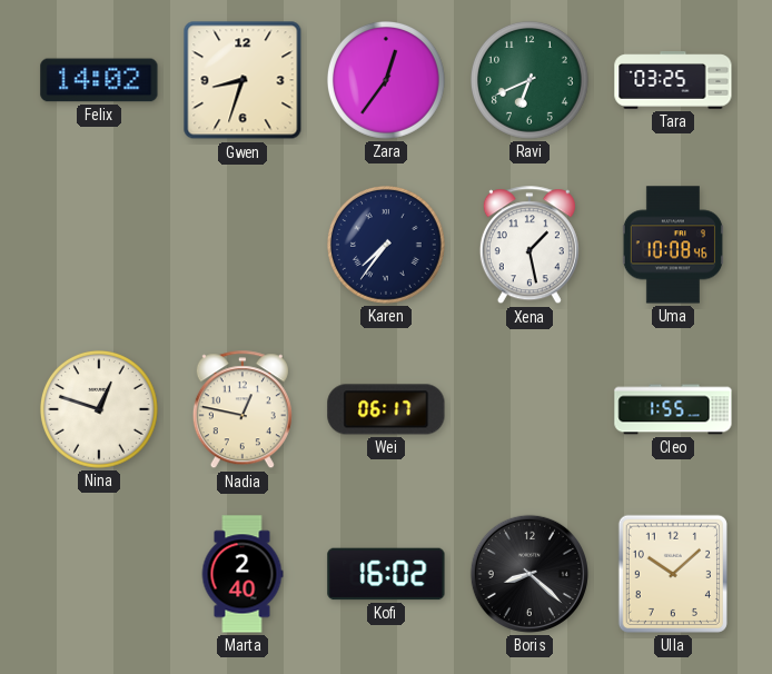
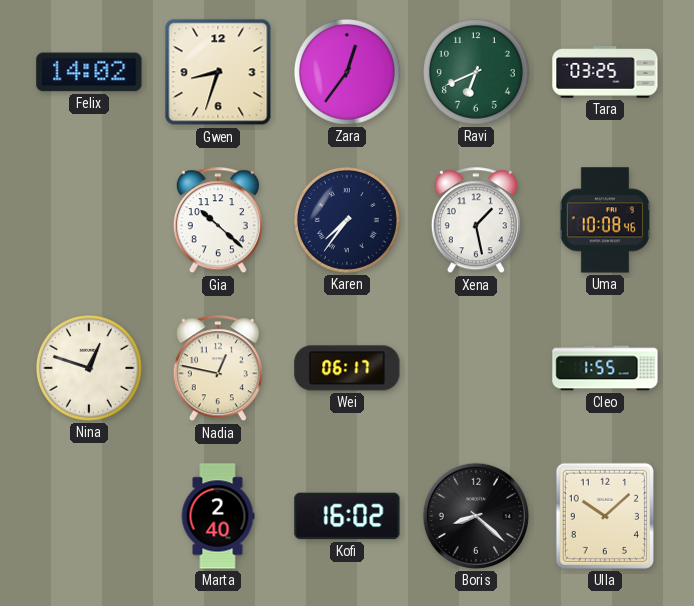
Gia: none -> 10:22 (218, 221)
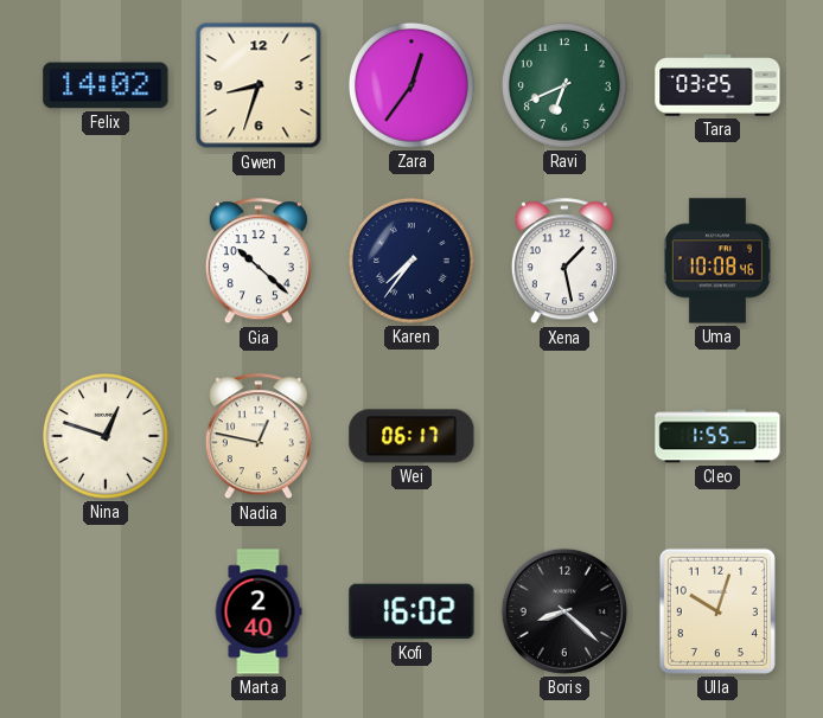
Ulla: 10:08 -> 10:03 (717, 611)
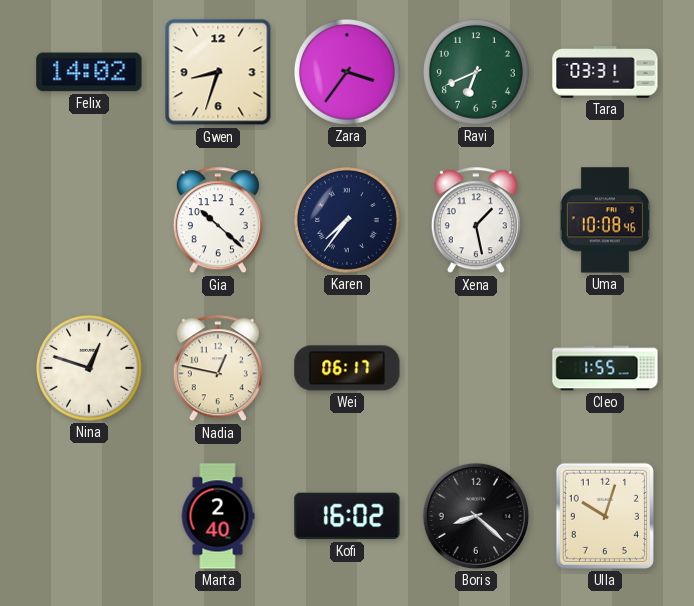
Zara: 12:36 -> 3:36 (347, 72)
Tara: 03:25 -> 03:31 (605, 72)
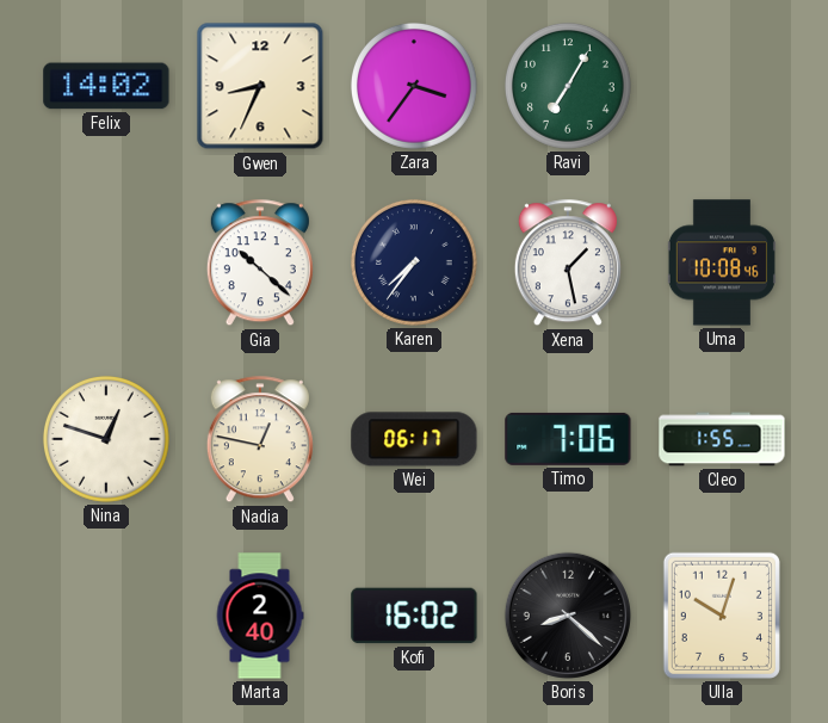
Gwen: 8:33 -> 8:34 (260, 86)
Ravi: 6:41 -> 7:05 (568, 86)
Tara: 03:31 -> none (605, 72)
Timo: none -> 7:06 (568, 439)
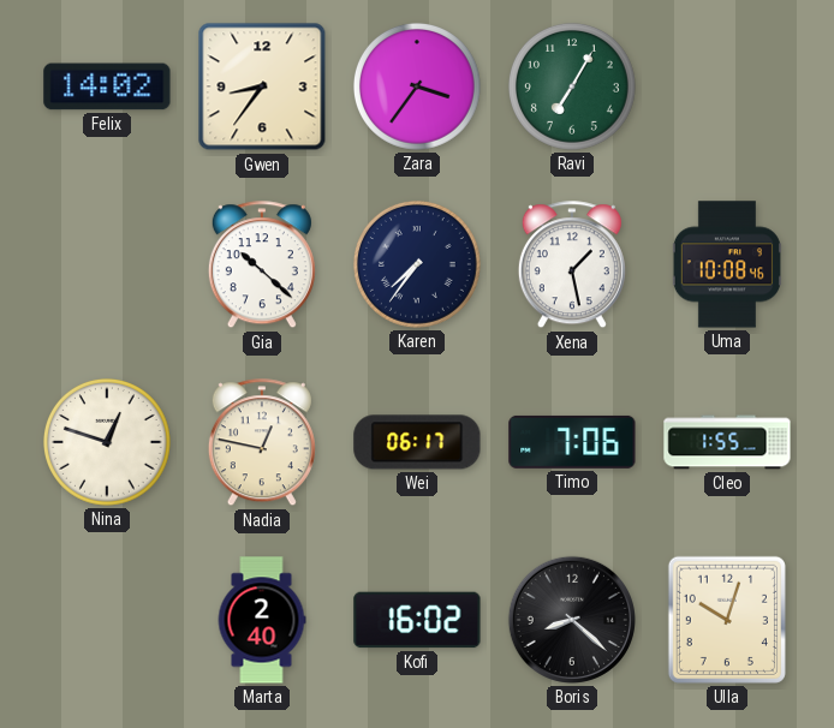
Gwen: 8:34 -> 8:36 (262, 86)
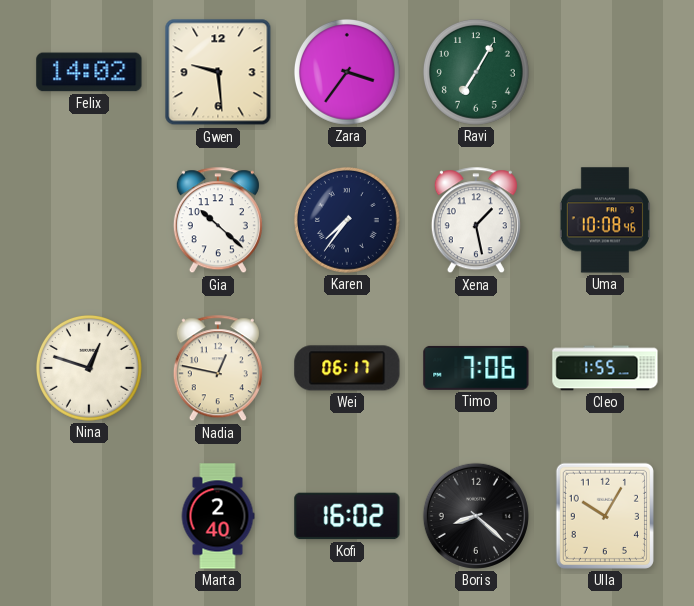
Gwen: 8:36 -> 9:29 (218, 72)
Ulla: 10:03 -> 10:05 (605, 516)
